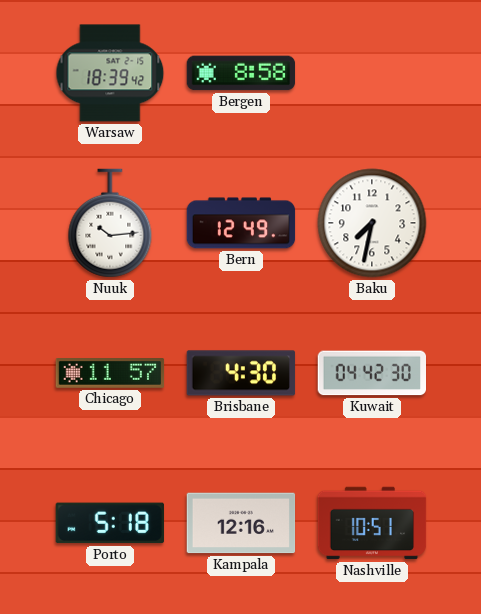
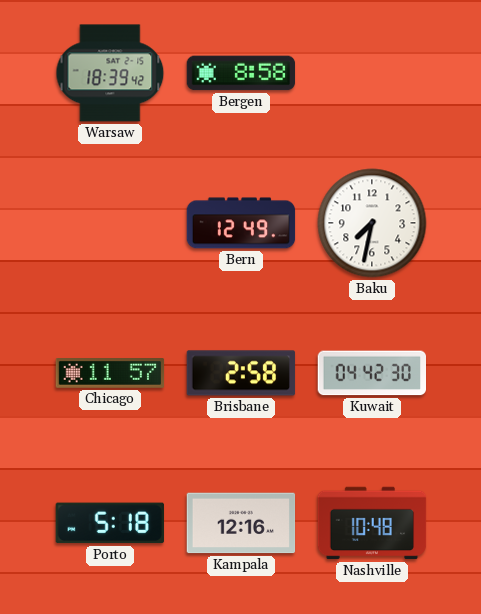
Nuuk: 10:14 -> none (110, 223)
Brisbane: 4:30 -> 2:58 (241, 373)
Nashville: 10:51 -> 10:48 (372, 523)
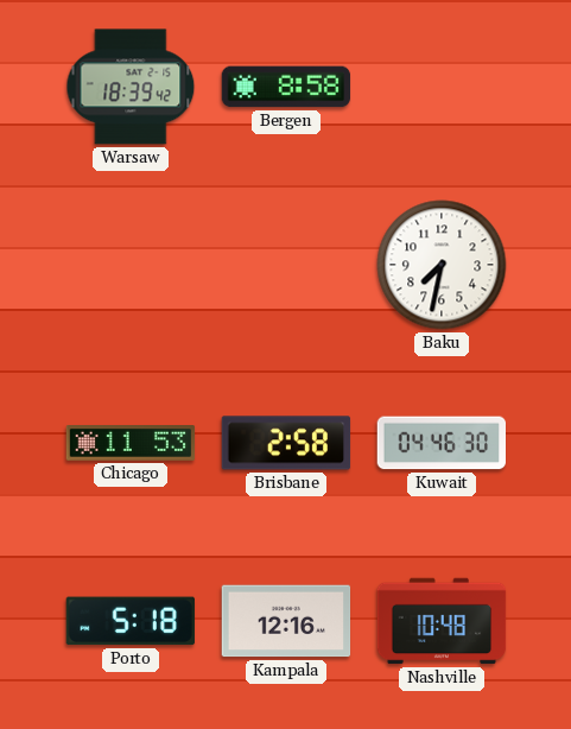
Bern: 12:49 -> none (241, 223)
Chicago: 11:57 -> 11:53 (131, 444)
Kuwait: 04:42 -> 04:46 (440, 443)
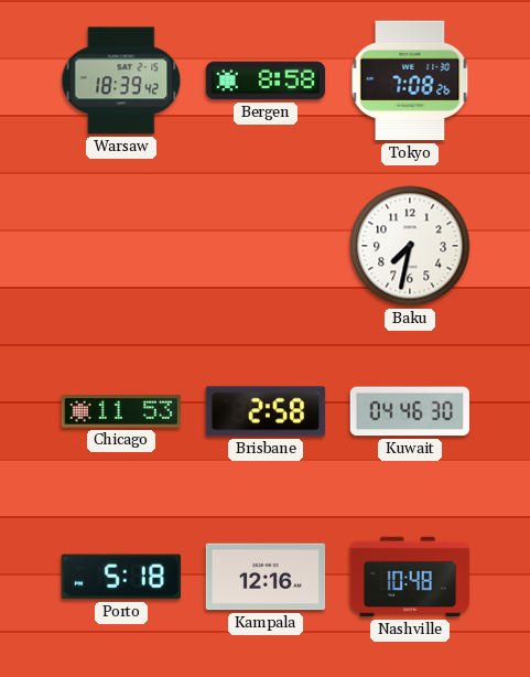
Tokyo: none -> 7:08 (410, 80)
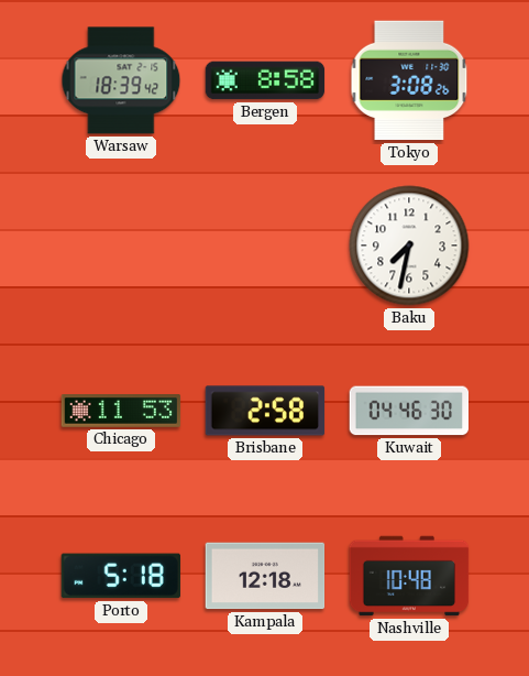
Tokyo: 7:08 -> 3:08 (409, 80)
Kampala: 12:16 -> 12:18 (265, 576)
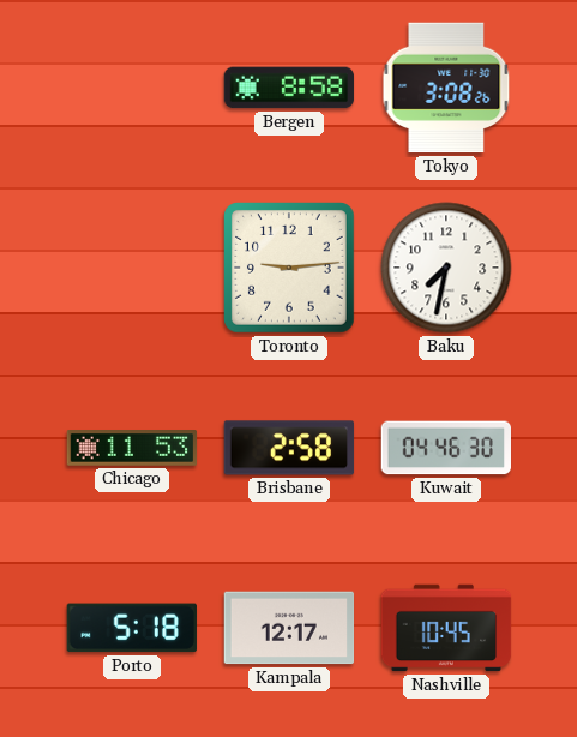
Warsaw: 18:39 -> none (121, 80)
Toronto: none -> 9:14 (290, 269)
Kampala: 12:18 -> 12:17 (289, 628)
Nashville: 10:48 -> 10:45 (446, 628)
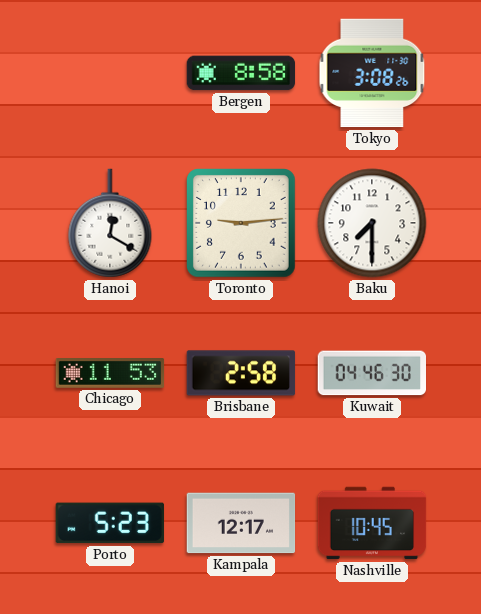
Hanoi: none -> 12:20 (110, 223)
Baku: 7:32 -> 7:30 (372, 223)
Porto: 5:18 -> 5:23 (110, 523)
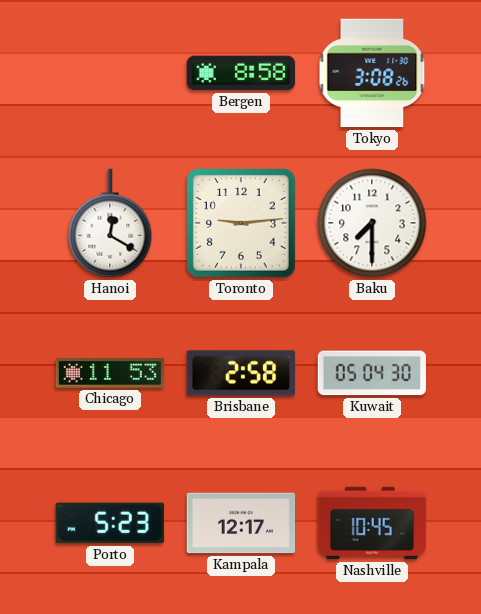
Kuwait: 04:46 -> 05:04 (371, 373)
